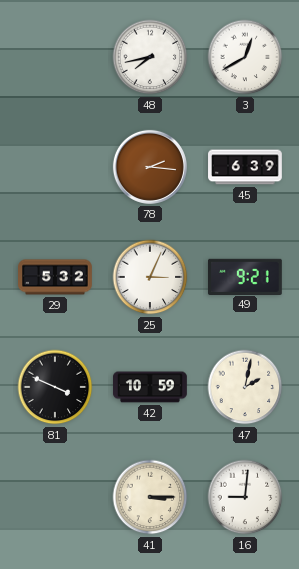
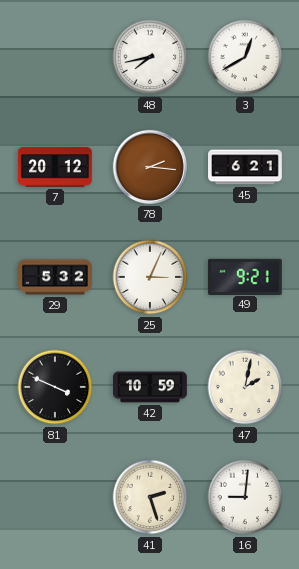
7: none -> 20:12 (56, 167)
45: 6:39 -> 6:21 (245, 167)
41: 3:15 -> 2:27 (150, 497)
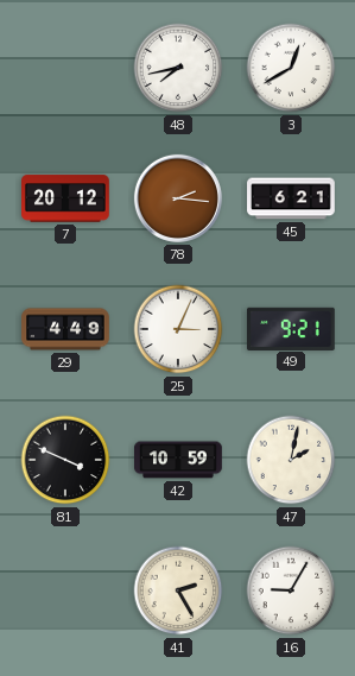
29: 5:32 -> 4:49 (65, 329)
41: 2:27 -> 2:25 (178, 590)
16: 9:01 -> 9:05 (291, 590)
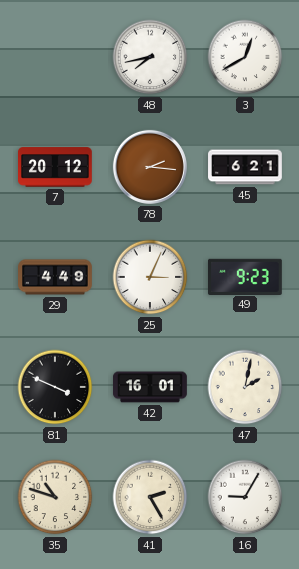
49: 9:21 -> 9:23 (246, 276)
42: 10:59 -> 16:01 (150, 387)
35: none -> 10:48 (55, 497)
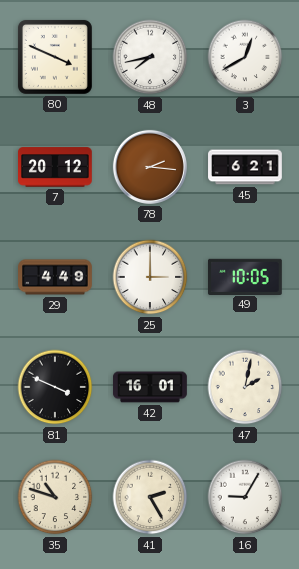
80: none -> 3:49 (55, 57)
25: 3:04 -> 3:00 (150, 277)
49: 9:23 -> 10:05 (246, 276)
